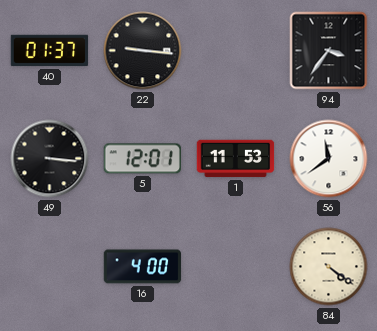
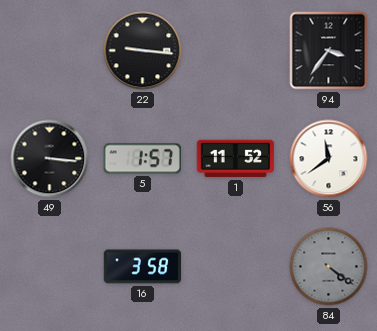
40: 01:37 -> none (50, 51)
5: 12:01 -> 1:57 (142, 159)
1: 11:53 -> 11:52 (236, 159)
16: 4:00 -> 3:58 (143, 267)
84 dial: cream -> grey (329, 267)
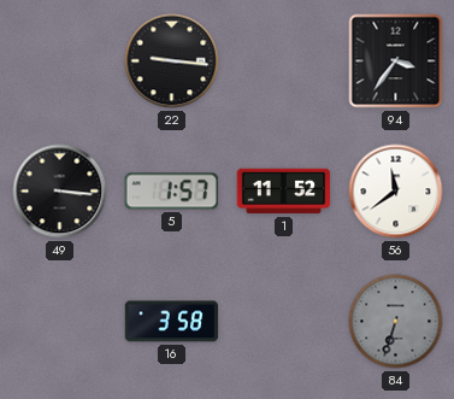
84: 4:21 -> 6:33 (396, 322)
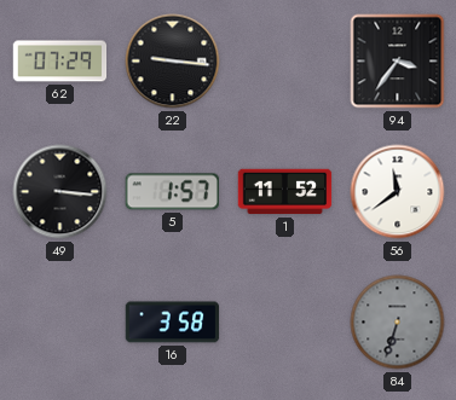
62: none -> 07:29 (60, 62)
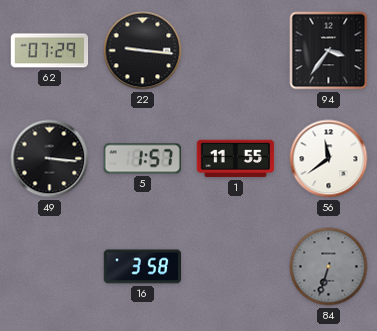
1: 11:52 -> 11:55 (236, 159)
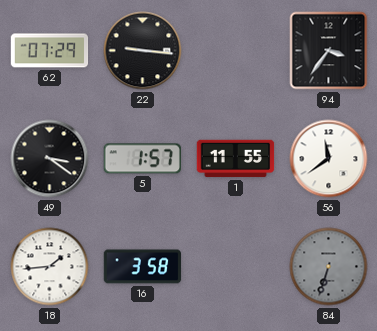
49: 3:16 -> 3:21 (50, 159)
18: none -> 1:44 (50, 267)
